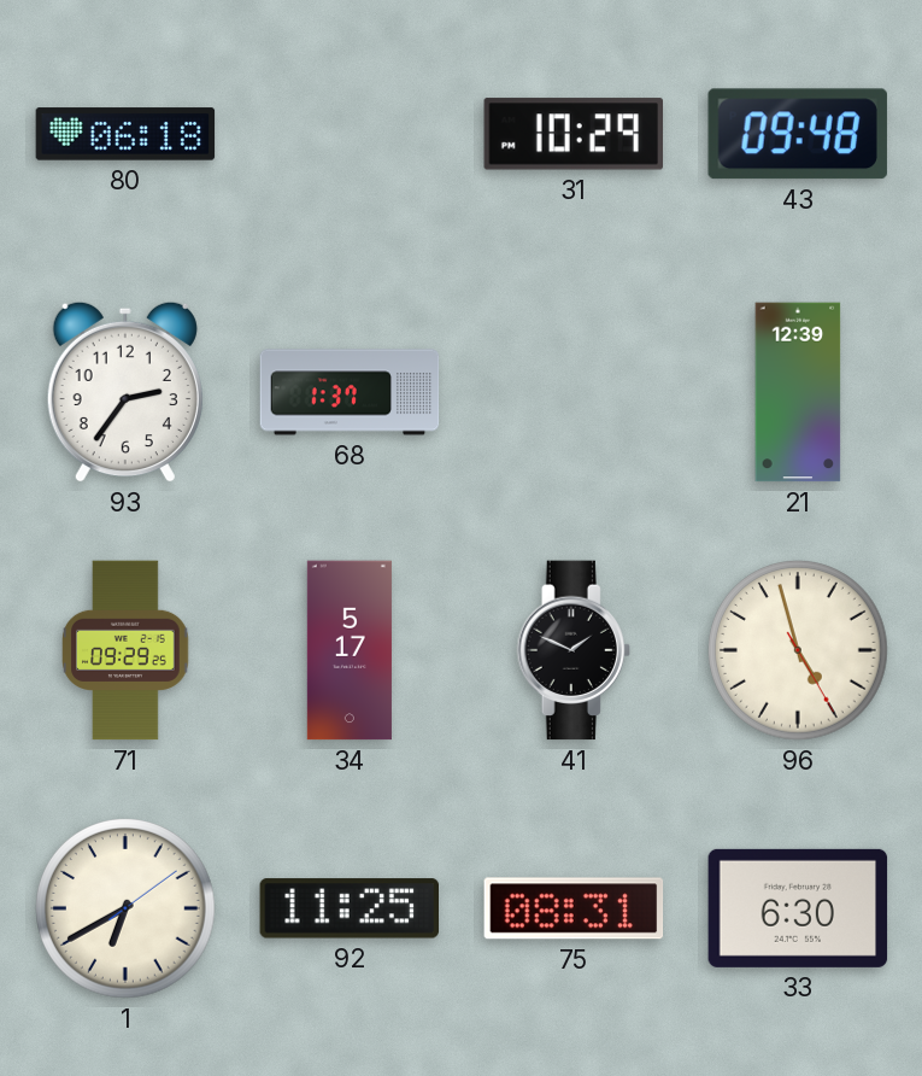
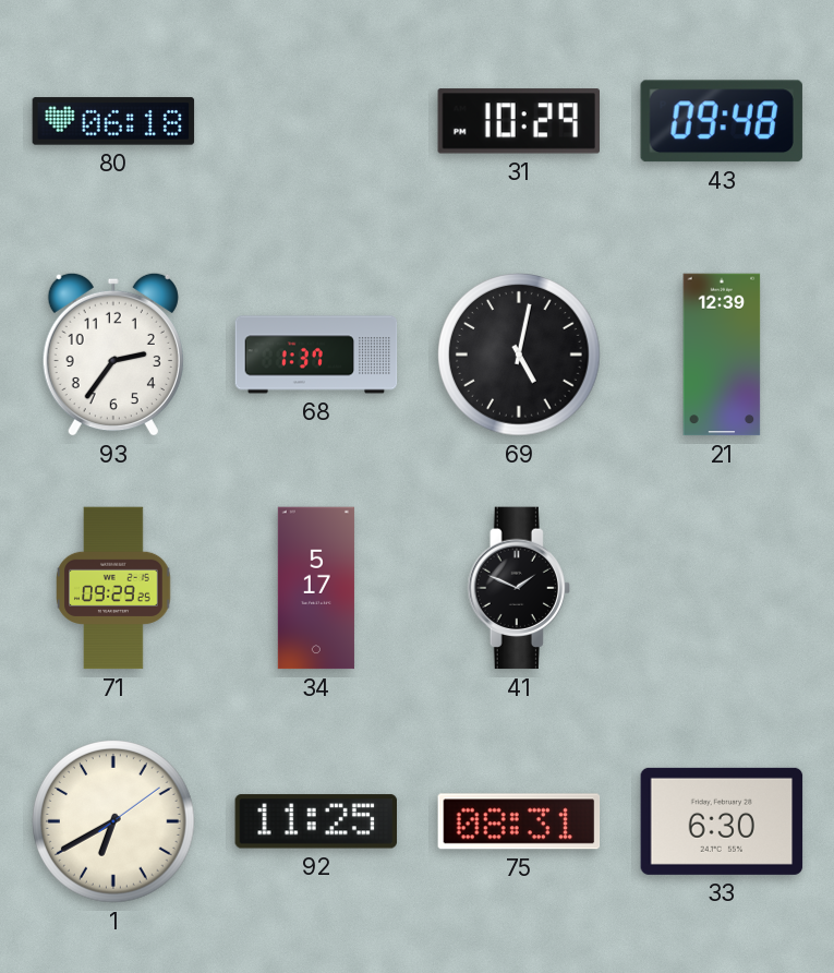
69: none -> 5:02 (520, 356)
96: 4:57 -> none (799, 651)
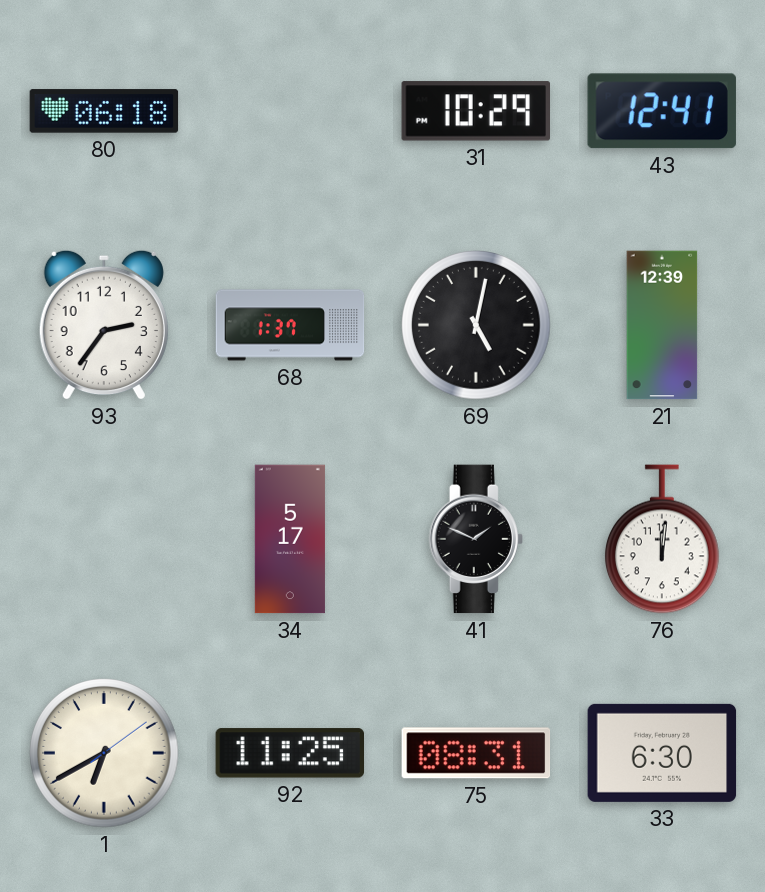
43: 09:48 -> 12:41 (662, 111)
71: 09:29 -> none (113, 588)
76: none -> 12:01 (662, 539)
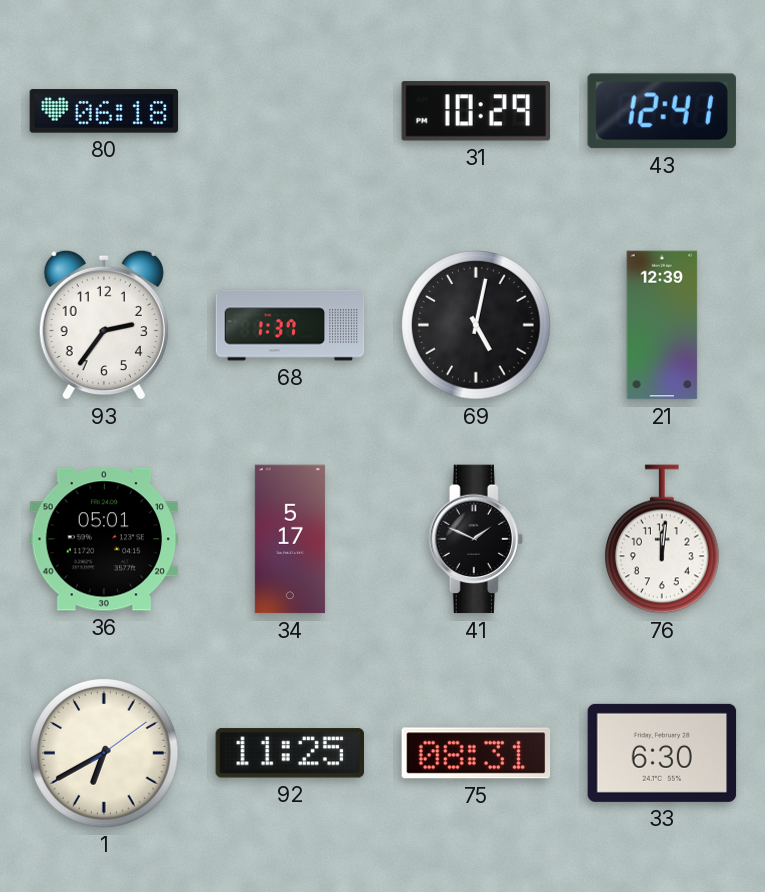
36: none -> 05:01 (104, 539)
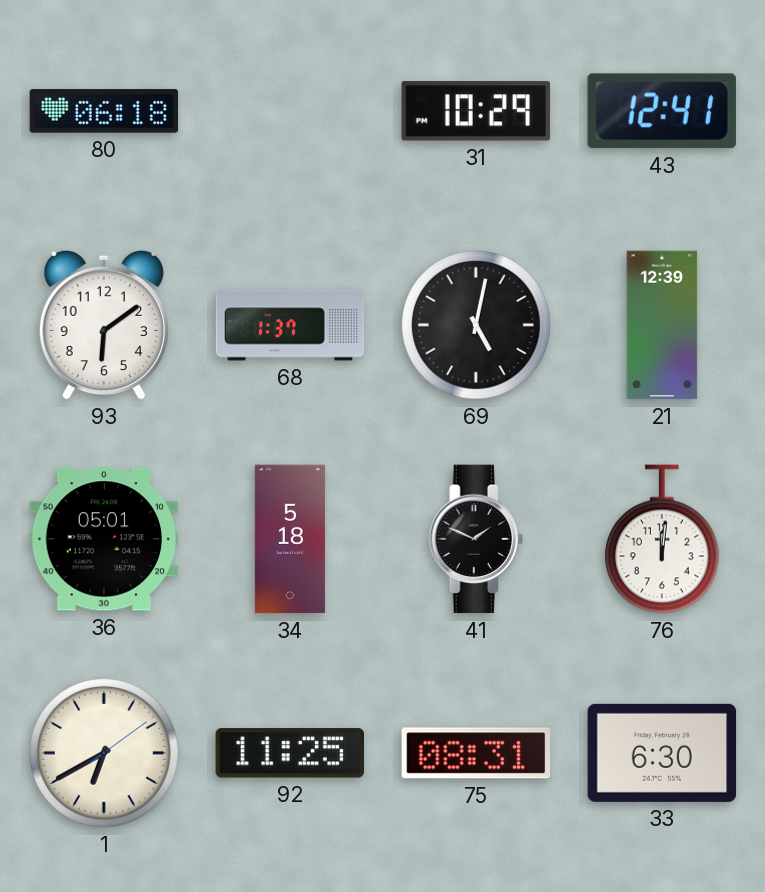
93: 2:36 -> 6:09 (104, 325)
34: 5:17 -> 5:18 (290, 539)
